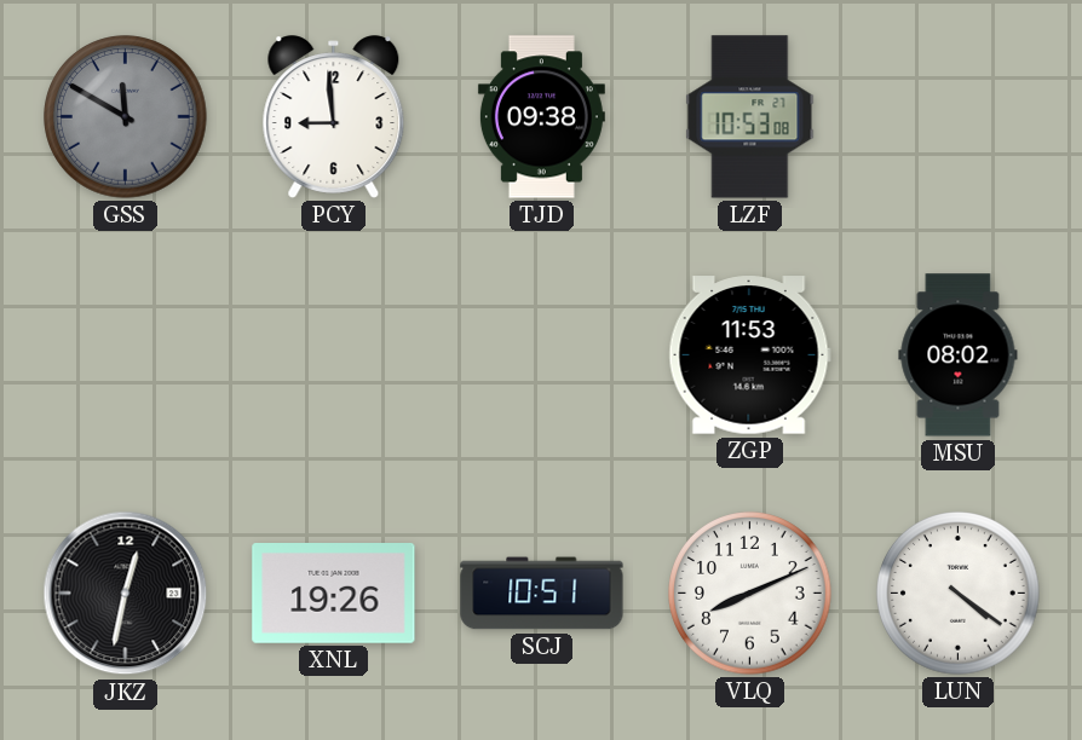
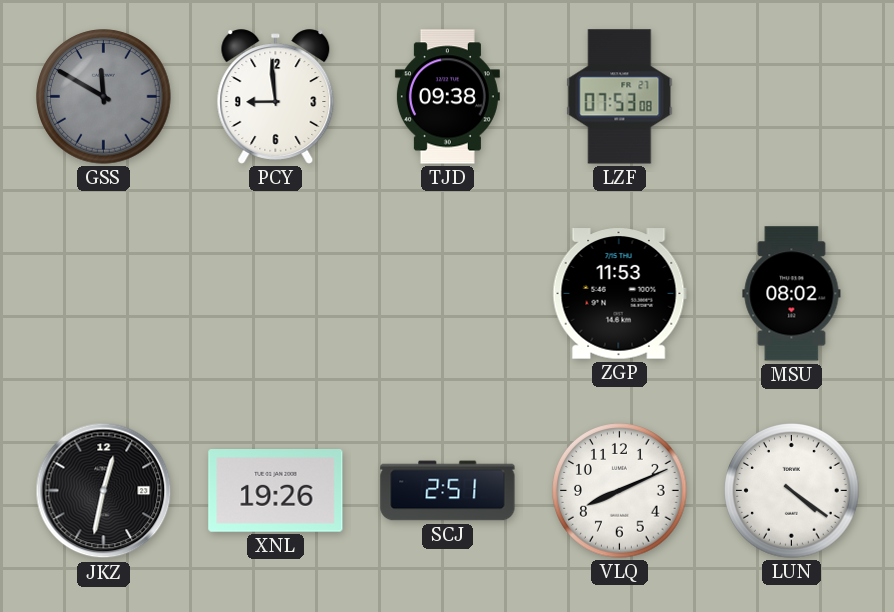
LZF: 10:53 -> 07:53 (620, 97)
SCJ: 10:51 -> 2:51 (448, 491)
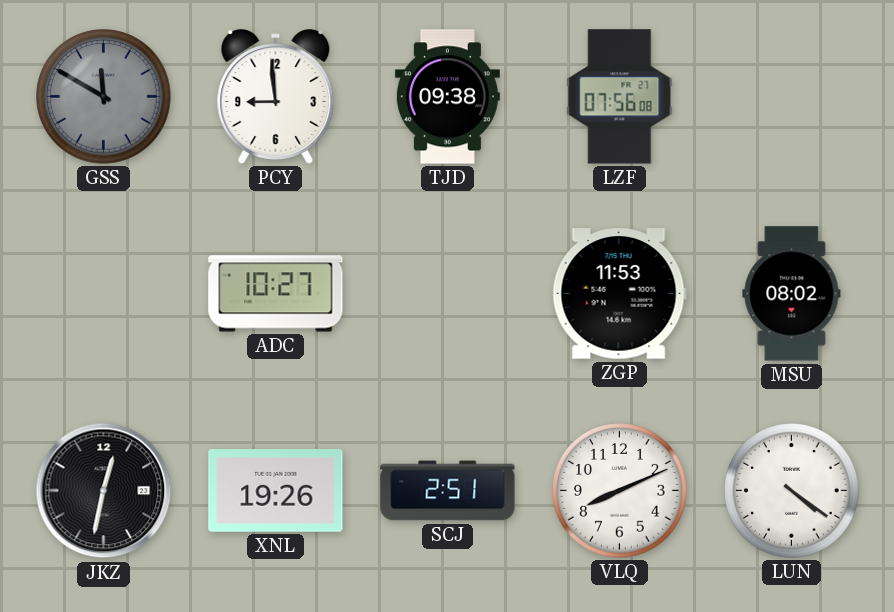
LZF: 07:53 -> 07:56 (620, 97)
ADC: none -> 10:27 (276, 294)
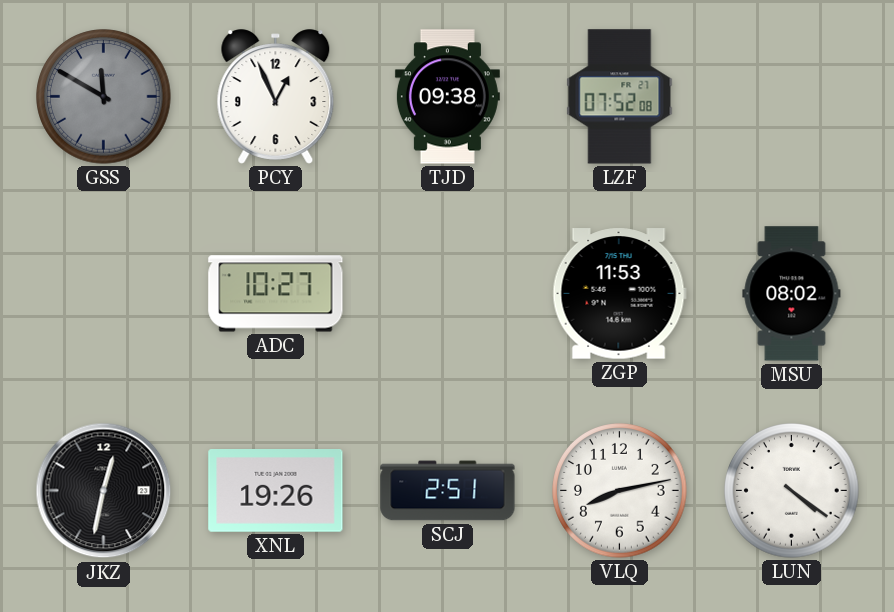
PCY: 8:59 -> 12:56 (276, 97)
LZF: 07:56 -> 07:52 (620, 97)
VLQ: 8:11 -> 8:13 (620, 491)
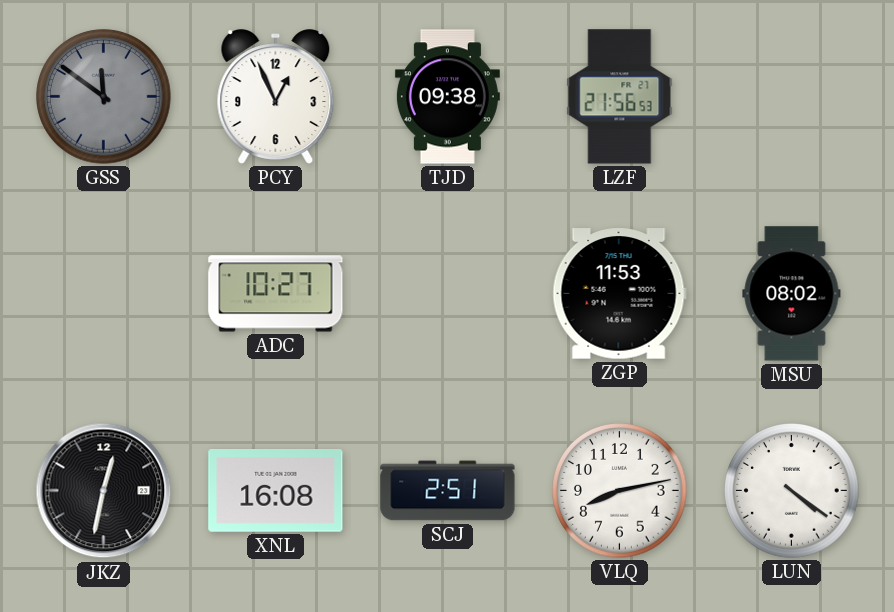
GSS: 11:50 -> 11:51 (104, 97)
LZF: 07:52 -> 21:56 (620, 97)
XNL: 19:26 -> 16:08 (276, 491)
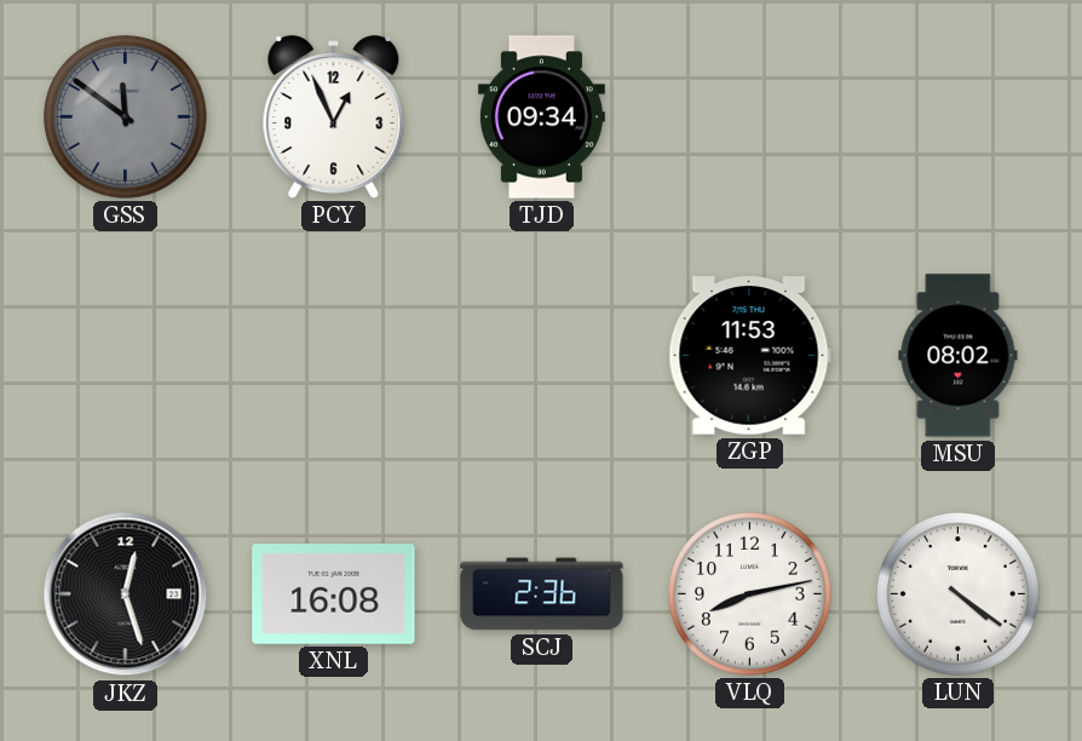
TJD: 09:38 -> 09:34 (541, 117)
LZF: 21:56 -> none (620, 97)
ADC: 10:27 -> none (276, 294)
JKZ: 12:32 -> 12:27 (126, 594)
SCJ: 2:51 -> 2:36 (542, 594)
